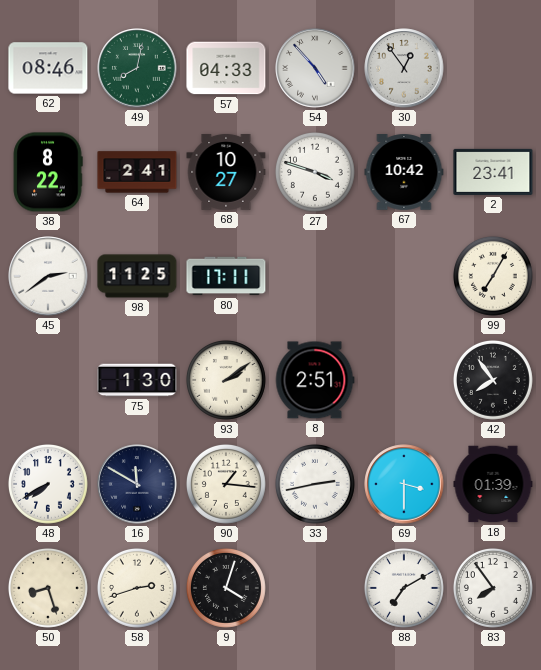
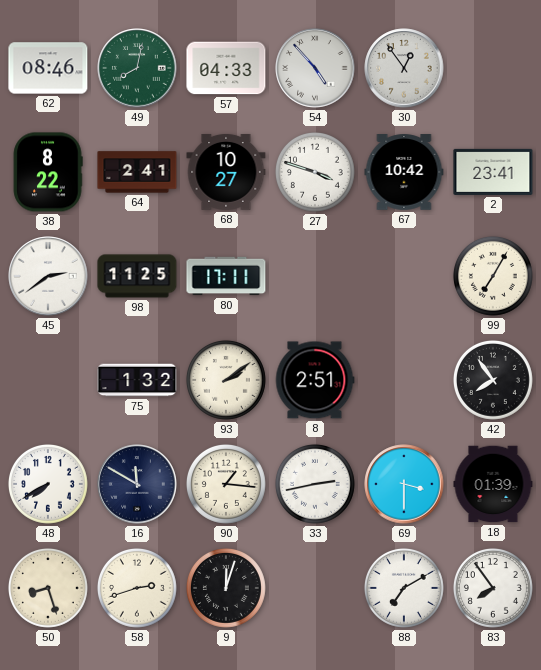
75: 1:30 -> 1:32 (137, 380)
9: 4:03 -> 12:03 (226, 588)
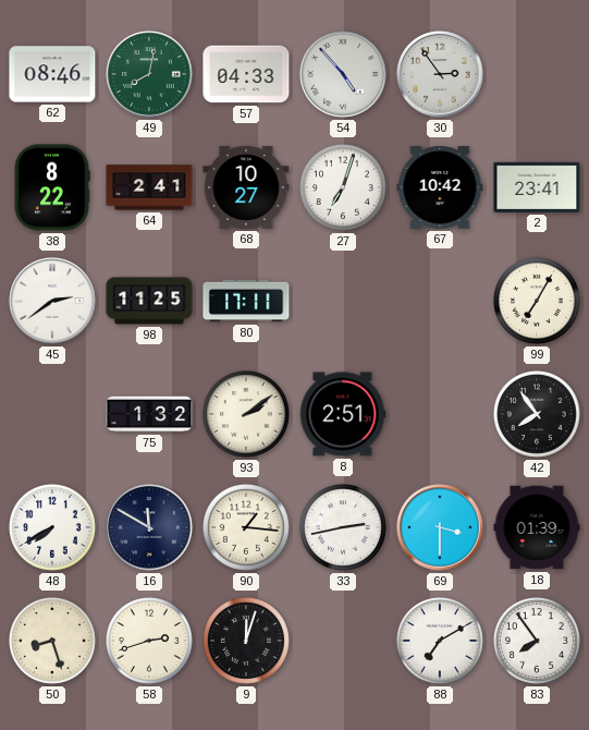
30: 12:54 -> 2:54 (440, 74)
27: 3:48 -> 7:03 (343, 187)
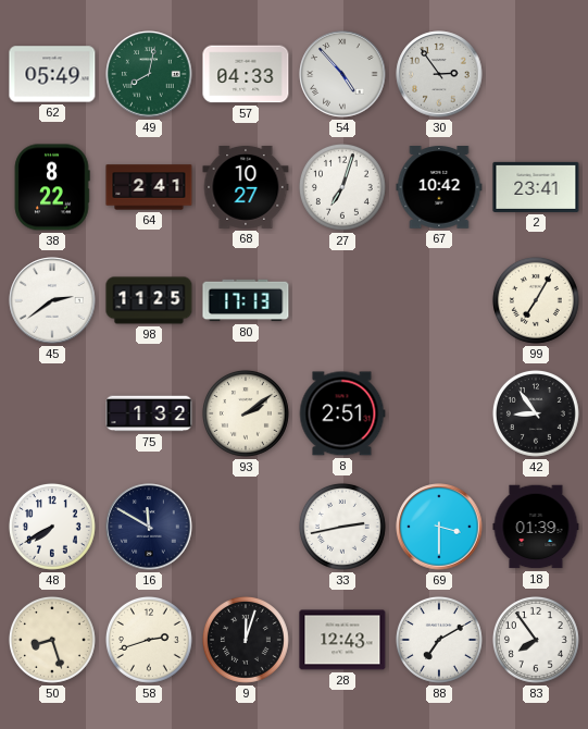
62: 08:46 -> 05:49 (52, 74)
80: 17:11 -> 17:13 (246, 300)
42: 7:54 -> 8:54 (536, 413)
90: 1:16 -> none (246, 527)
28: none -> 12:43 (342, 640)
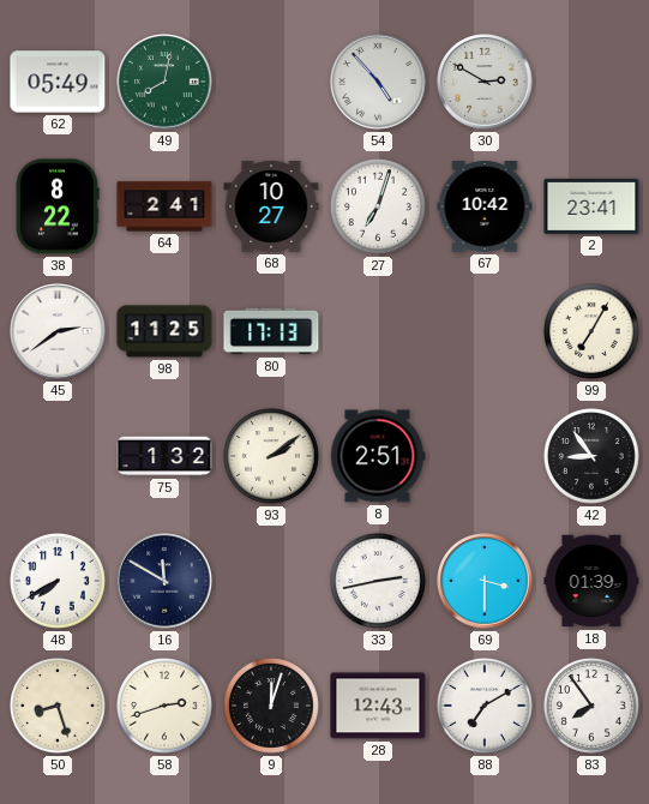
57: 04:33 -> none (246, 74)
30: 2:54 -> 2:50 (485, 82)
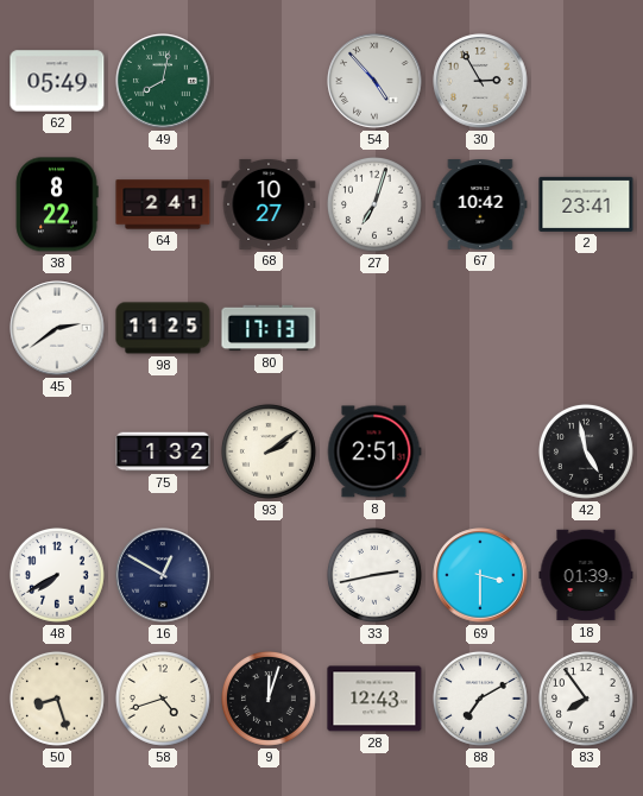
30: 2:50 -> 2:55 (480, 81)
99: 7:05 -> none (591, 331)
42: 8:54 -> 4:58 (586, 451)
16: 11:50 -> 12:50 (163, 575)
58: 2:42 -> 4:42 (163, 699)
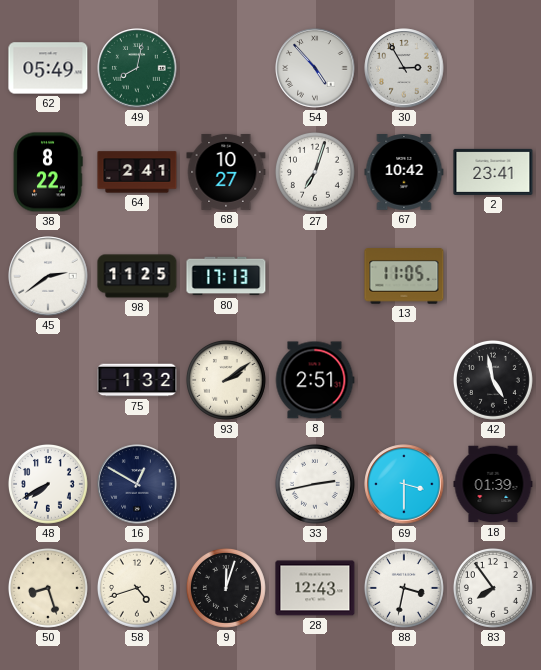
13: none -> 11:05 (404, 276)
88: 7:10 -> 3:32 (404, 588)
